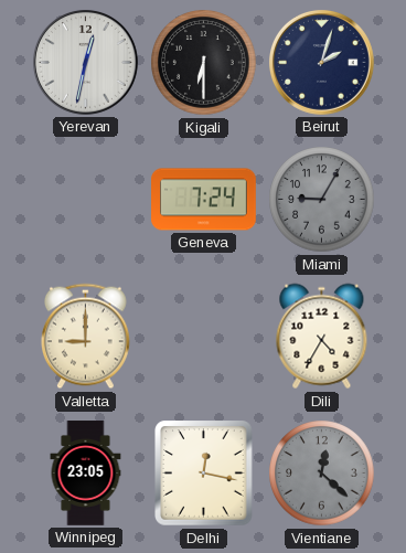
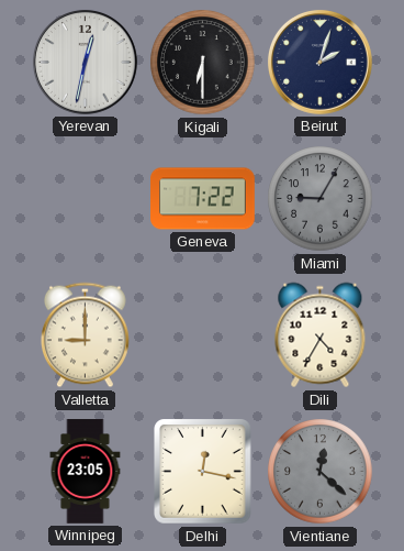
Geneva: 7:24 -> 7:22 (203, 199)
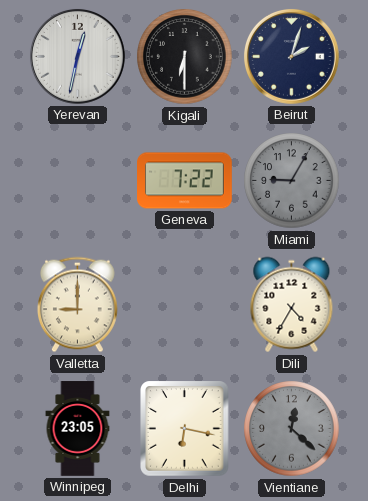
Delhi: 12:17 -> 6:17 (185, 429)
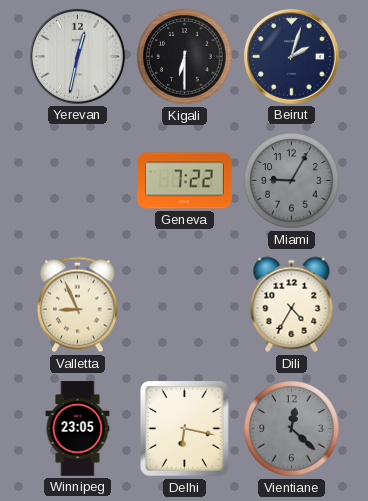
Valletta: 9:00 -> 8:56 (77, 305)
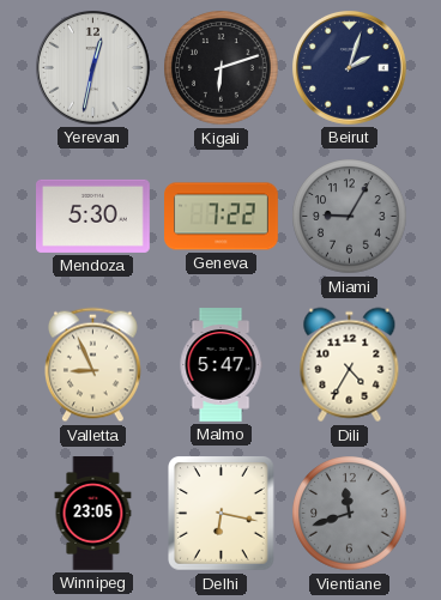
Kigali: 6:30 -> 6:12 (222, 68)
Mendoza: none -> 5:30 (93, 216)
Malmo: none -> 5:47 (220, 365)
Vientiane: 12:22 -> 11:42 (350, 514)
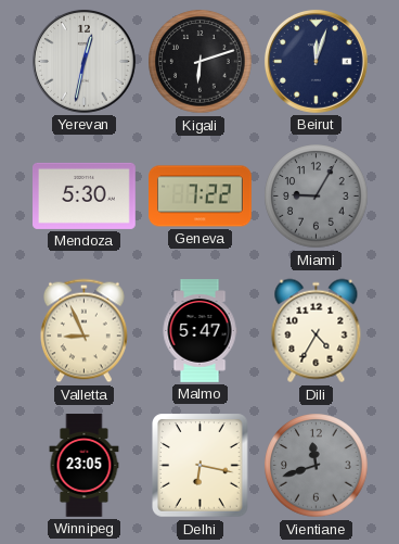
Beirut: 2:03 -> 12:03 (316, 61)
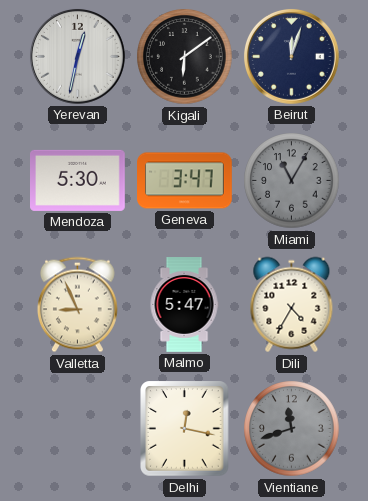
Kigali: 6:12 -> 6:09 (185, 57)
Geneva: 7:22 -> 3:47 (185, 181)
Miami: 9:05 -> 11:05 (292, 181)
Winnipeg: 23:05 -> none (85, 466)
Delhi: 6:17 -> 12:17 (185, 429)
